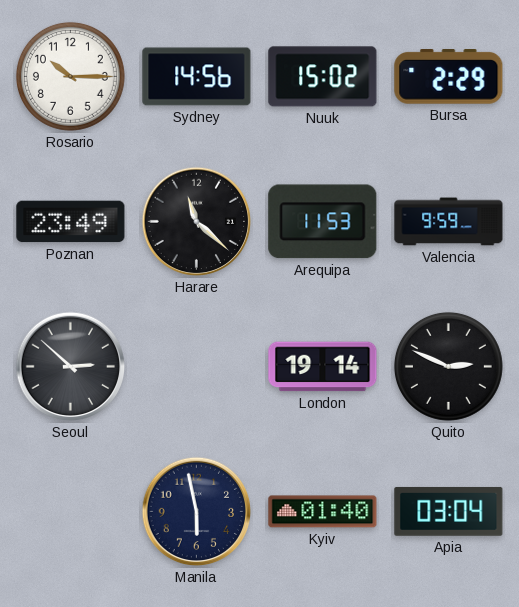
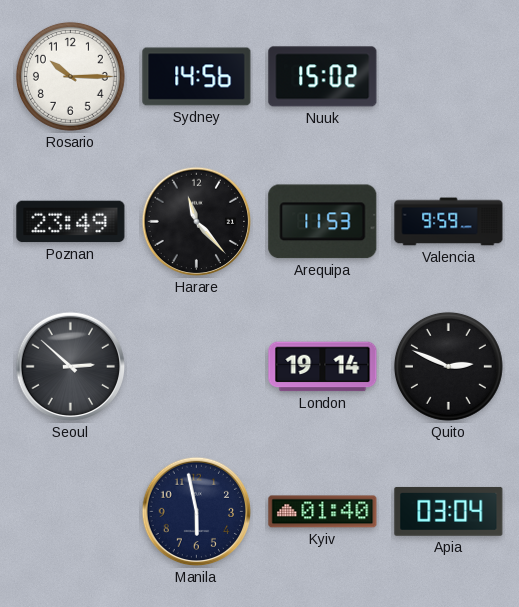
Bursa: 2:29 -> none (449, 77)
Harare: 11:22 -> 11:23 (197, 222)
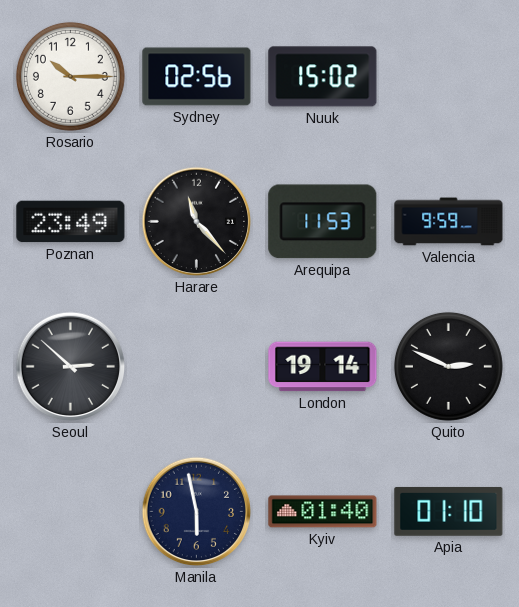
Sydney: 14:56 -> 02:56 (197, 77)
Apia: 03:04 -> 01:10 (449, 511)
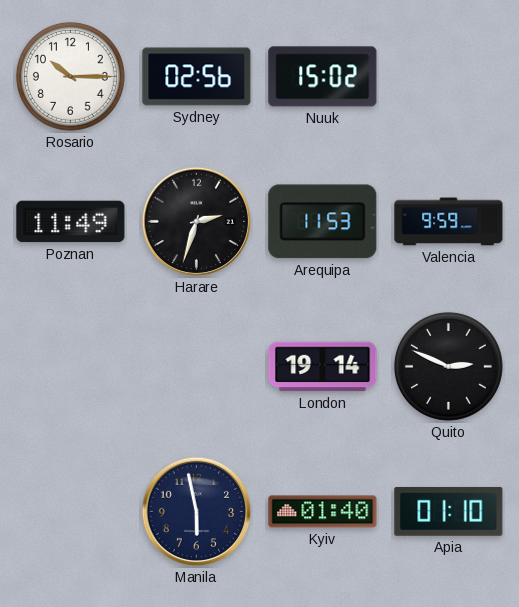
Poznan: 23:49 -> 11:49 (71, 222)
Harare: 11:23 -> 2:33 (197, 222)
Seoul: 2:52 -> none (71, 367)
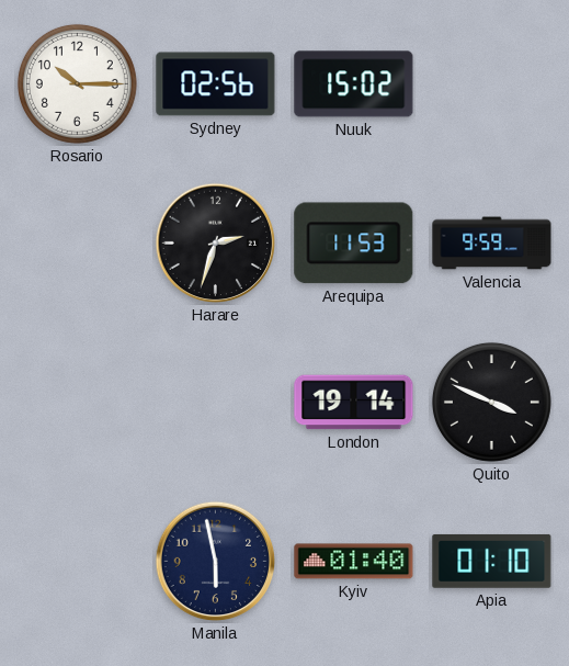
Poznan: 11:49 -> none (71, 222)
Quito: 2:49 -> 3:49 (491, 402)
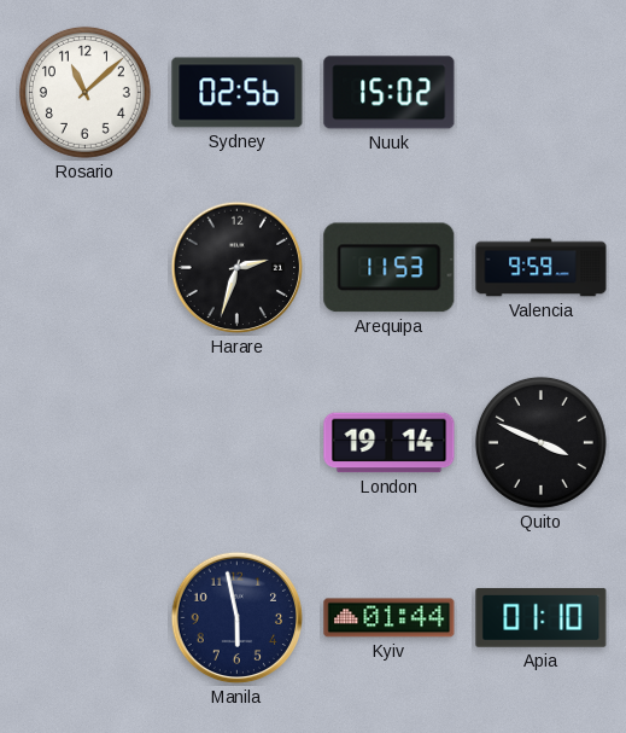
Rosario: 10:15 -> 11:08 (84, 92)
Kyiv: 01:40 -> 01:44 (390, 618)
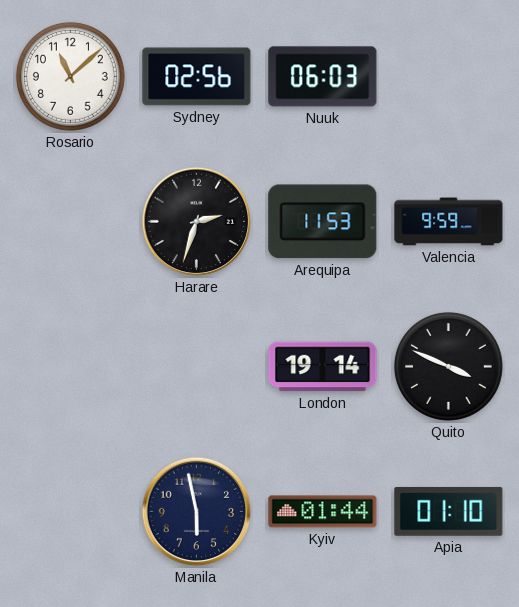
Nuuk: 15:02 -> 06:03 (323, 77)
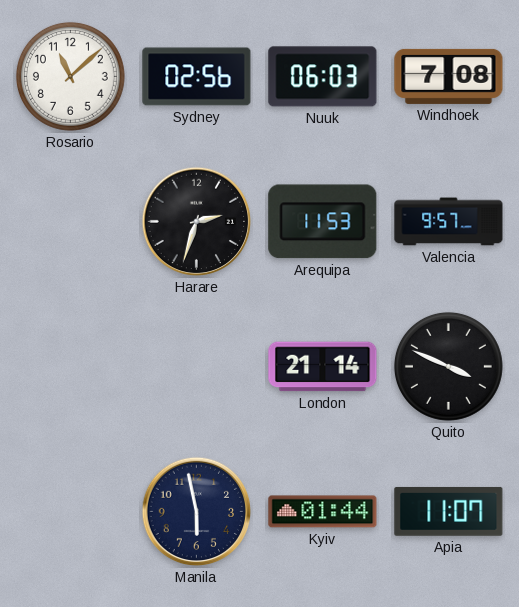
Windhoek: none -> 7:08 (449, 76)
Valencia: 9:59 -> 9:57 (449, 222)
London: 19:14 -> 21:14 (323, 367)
Apia: 01:10 -> 11:07 (449, 511)
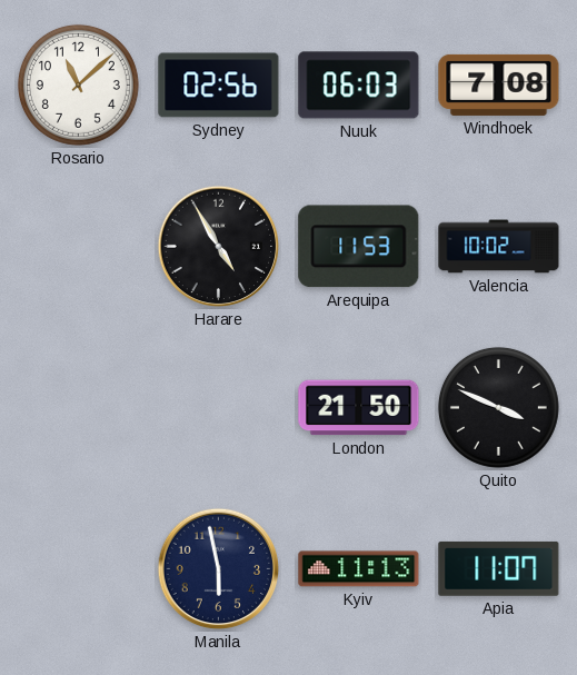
Harare: 2:33 -> 4:55 (219, 247)
Valencia: 9:57 -> 10:02 (499, 247)
London: 21:14 -> 21:50 (359, 408)
Kyiv: 01:44 -> 11:13 (359, 569)
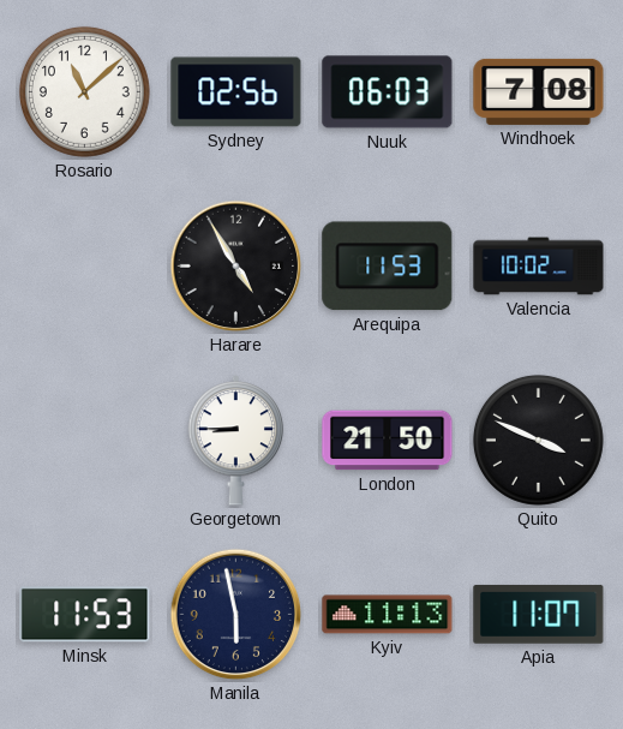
Georgetown: none -> 8:45 (236, 441)
Minsk: none -> 11:53 (85, 615)
